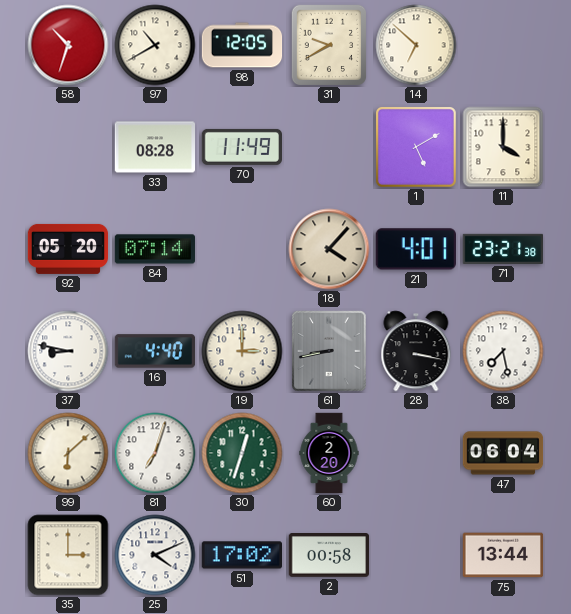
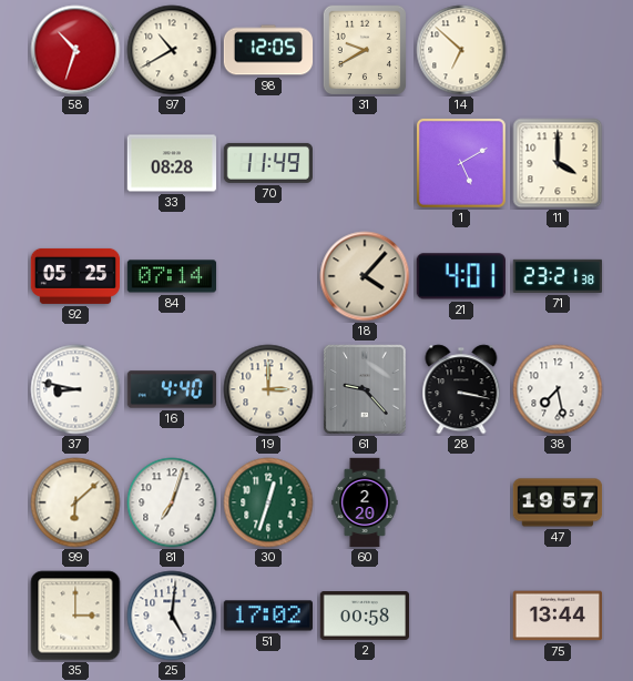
92: 05:20 -> 05:25 (75, 276)
61: 8:43 -> 9:23 (365, 389)
47: 06:04 -> 19:57 (558, 502)
25: 4:11 -> 5:01 (172, 616)
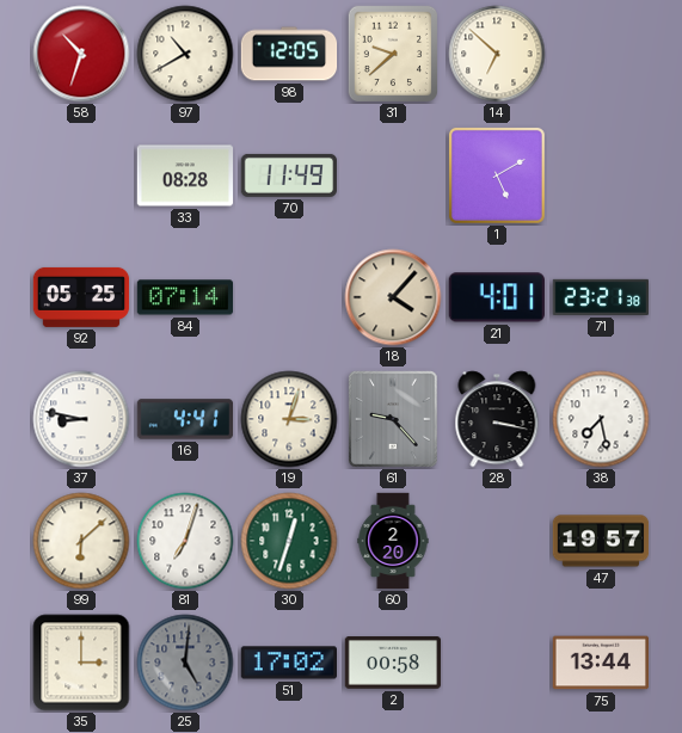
31: 9:40 -> 9:38 (392, 53)
11: 4:00 -> none (558, 163)
16: 4:40 -> 4:41 (185, 419)
19: 3:00 -> 3:03 (289, 419)
25 dial: white -> grey (185, 663)
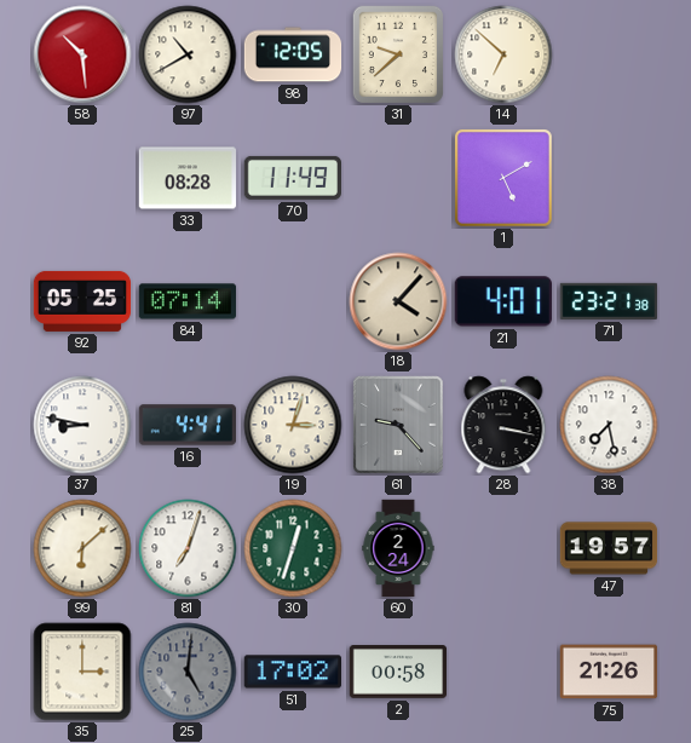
58: 10:33 -> 10:29 (82, 54)
60: 2:20 -> 2:24 (398, 548)
75: 13:44 -> 21:26 (609, 672)
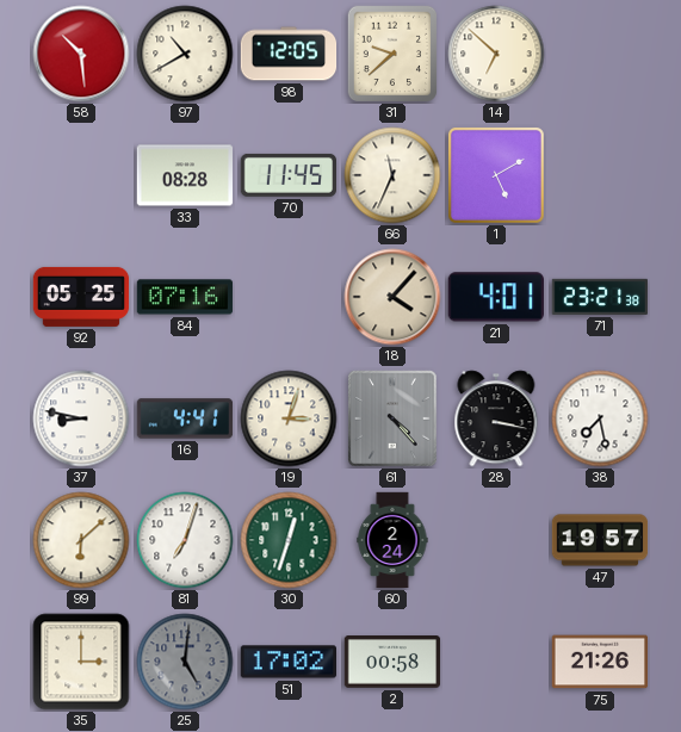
70: 11:49 -> 11:45 (289, 175)
66: none -> 11:34 (392, 175)
84: 07:14 -> 07:16 (185, 297)
61: 9:23 -> 4:23 (392, 418)
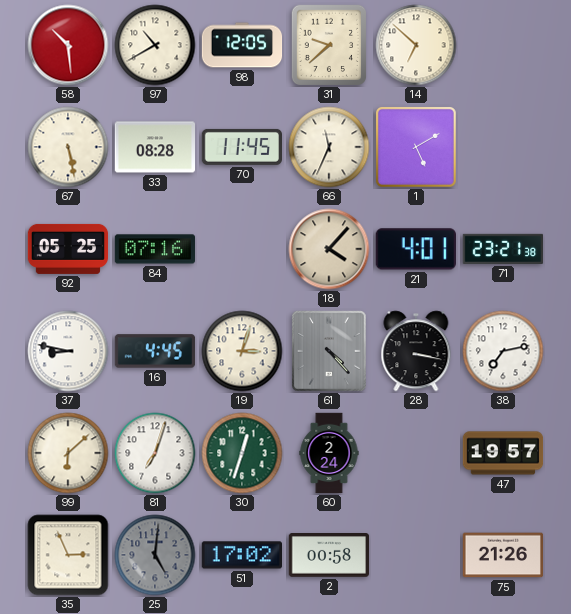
67: none -> 5:28 (68, 147)
16: 4:41 -> 4:45 (155, 351)
38: 7:28 -> 7:13 (503, 351)
35: 3:00 -> 2:56 (68, 555)
